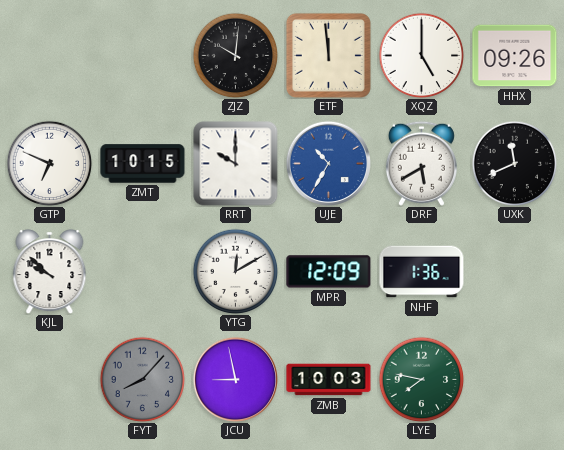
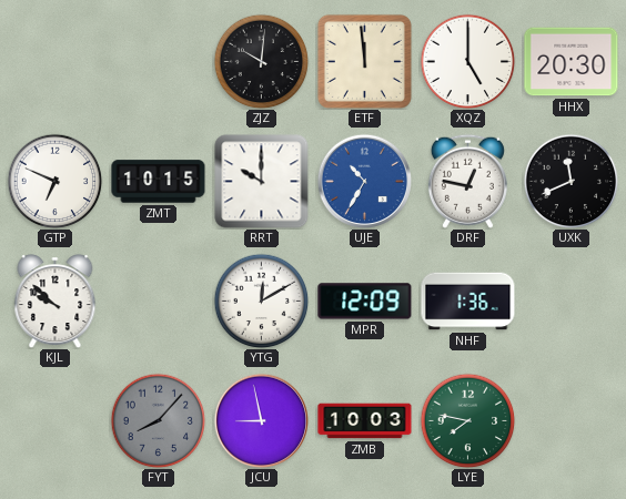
HHX: 09:26 -> 20:30 (572, 62)
DRF: 5:40 -> 12:47 (467, 181)
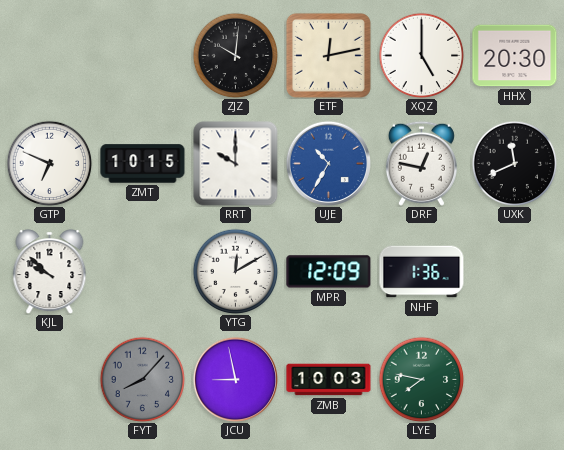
ETF: 11:59 -> 12:13 (328, 55)
